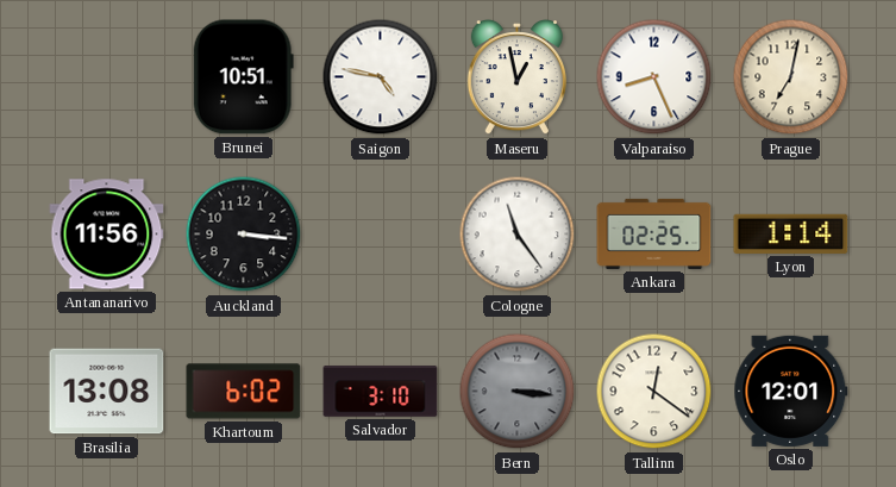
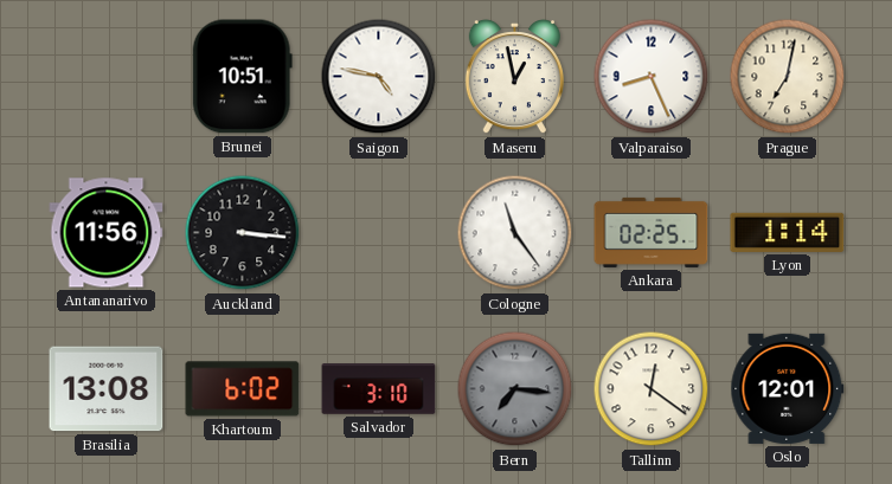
Bern: 3:16 -> 7:16 (515, 389)
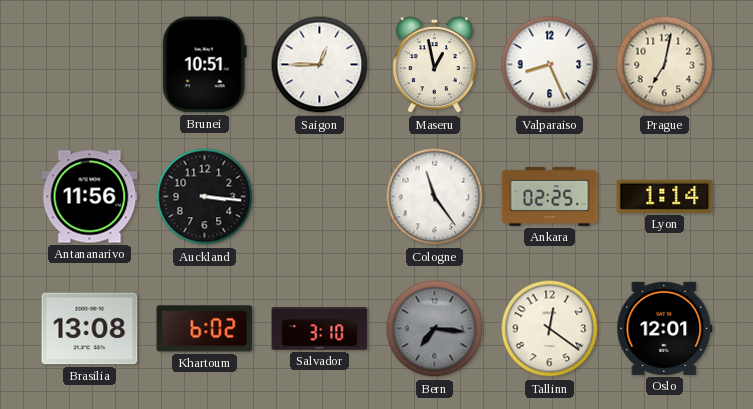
Saigon: 4:47 -> 12:45 (320, 65)
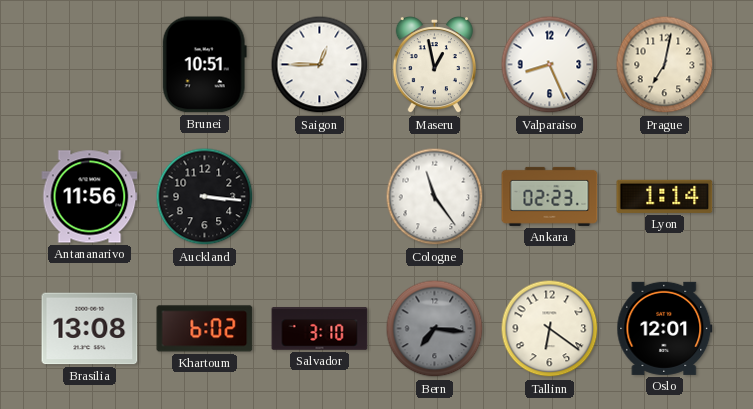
Ankara: 02:25 -> 02:23 (550, 196)
Tallinn: 12:21 -> 6:21 (550, 329)
